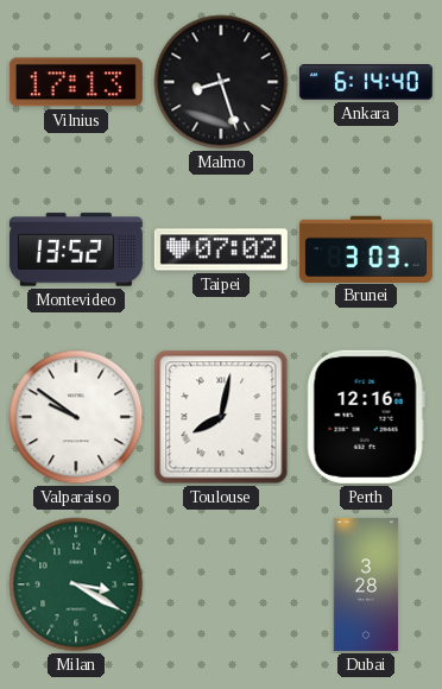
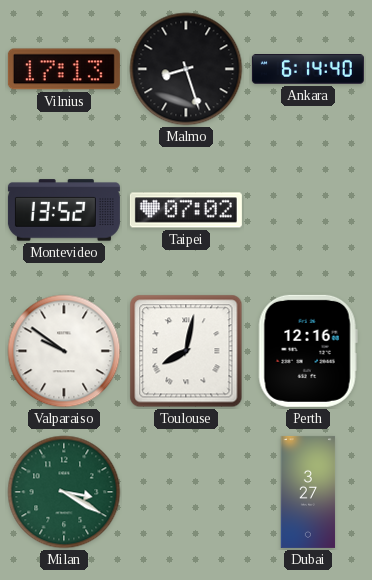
Brunei: 3:03 -> none (366, 248)
Dubai: 3:28 -> 3:27 (308, 492)
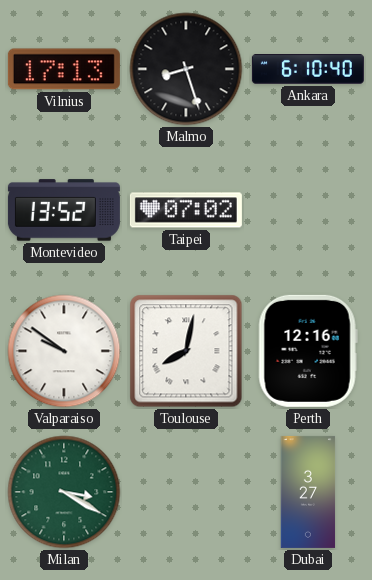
Ankara: 6:14 -> 6:10 (308, 69)
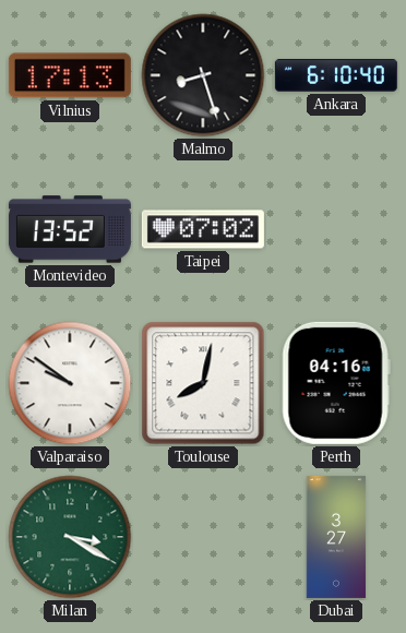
Perth: 12:16 -> 04:16 (336, 383)
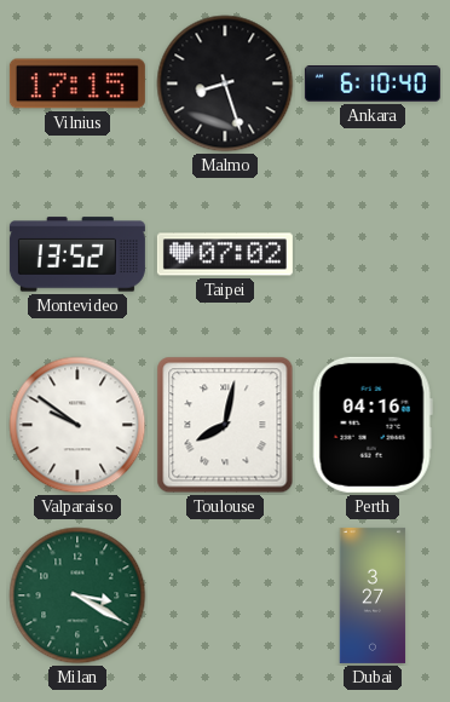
Vilnius: 17:13 -> 17:15 (77, 84)
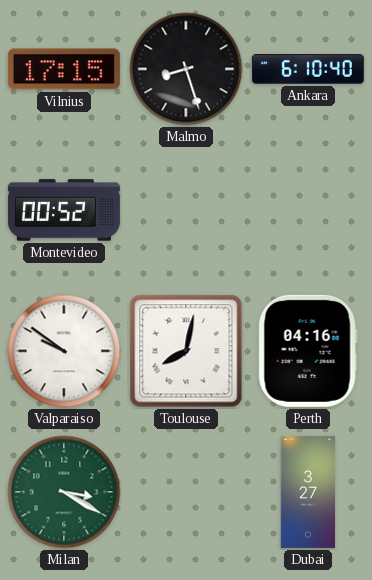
Montevideo: 13:52 -> 00:52 (64, 210)
Taipei: 07:02 -> none (225, 254)
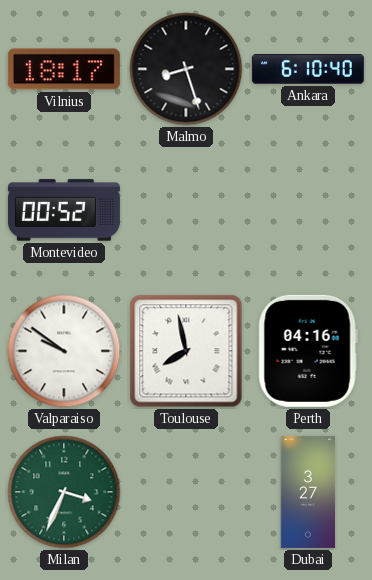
Vilnius: 17:15 -> 18:17 (64, 69)
Toulouse: 8:02 -> 7:58 (186, 351)
Milan: 3:20 -> 3:34 (64, 492)
